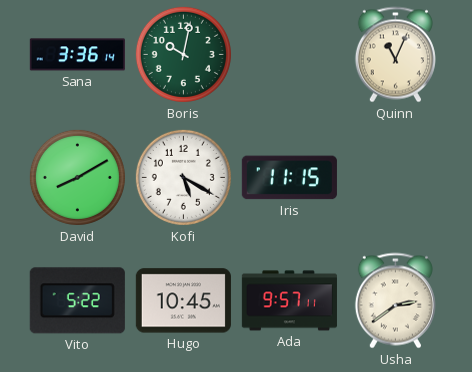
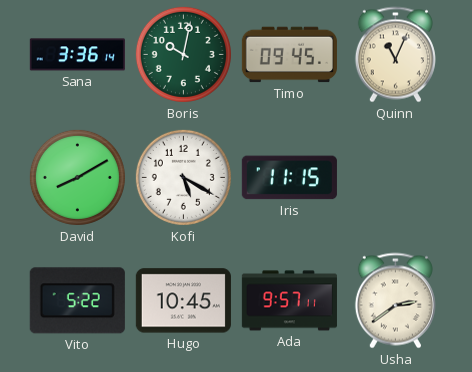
Timo: none -> 09:45 (289, 55)
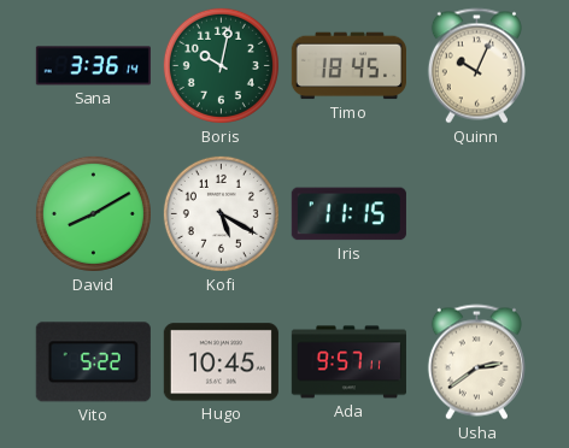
Timo: 09:45 -> 18:45 (348, 66)
Quinn: 11:04 -> 10:04 (476, 66)
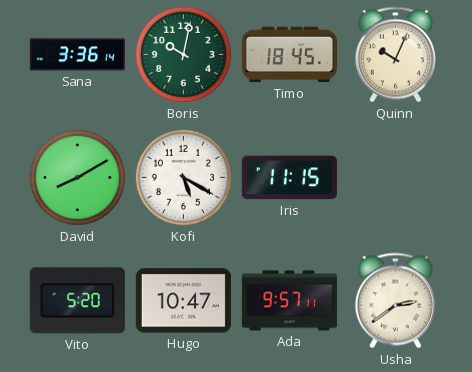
Vito: 5:22 -> 5:20 (77, 301)
Hugo: 10:45 -> 10:47 (183, 301)
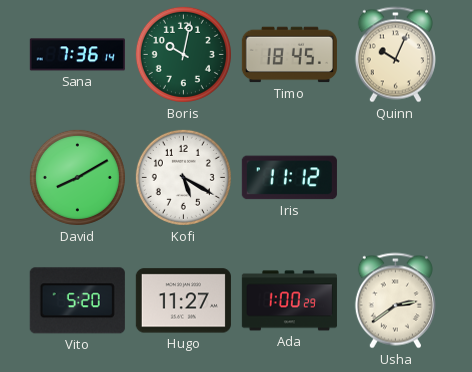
Sana: 3:36 -> 7:36 (77, 55)
Iris: 11:15 -> 11:12 (289, 178)
Hugo: 10:47 -> 11:27 (183, 301)
Ada: 9:57 -> 1:00 (289, 301)
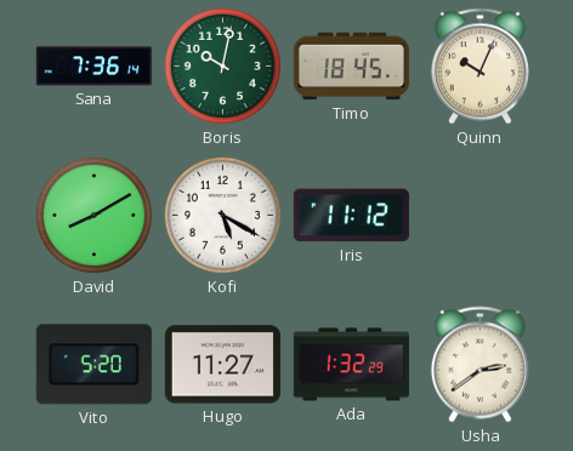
Ada: 1:00 -> 1:32 (351, 365)
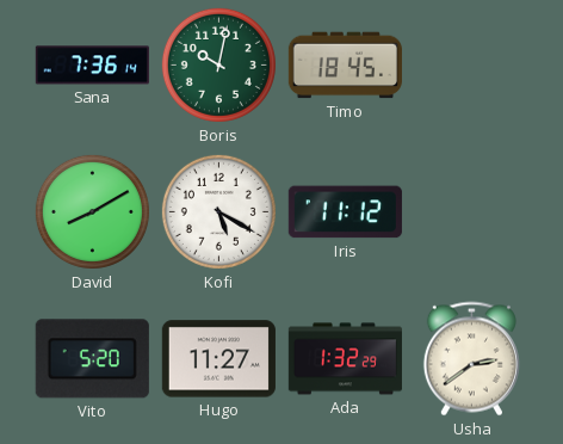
Quinn: 10:04 -> none (480, 67)
